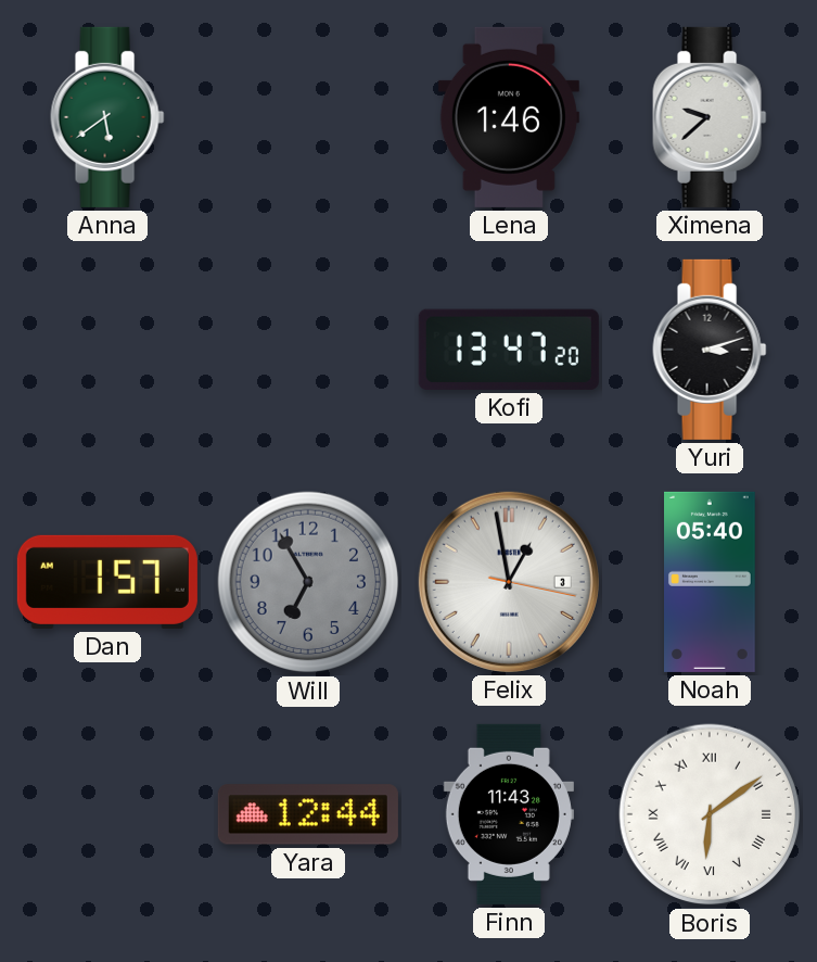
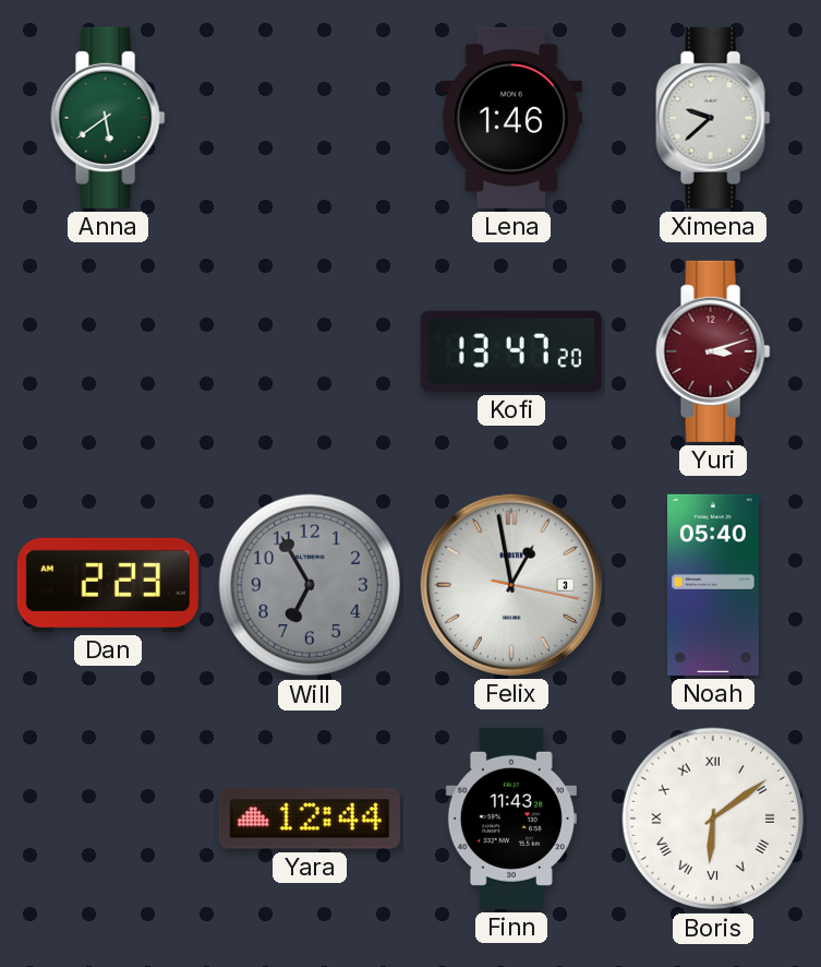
Yuri dial: black -> burgundy (713, 351)
Dan: 1:57 -> 2:23 (108, 585)
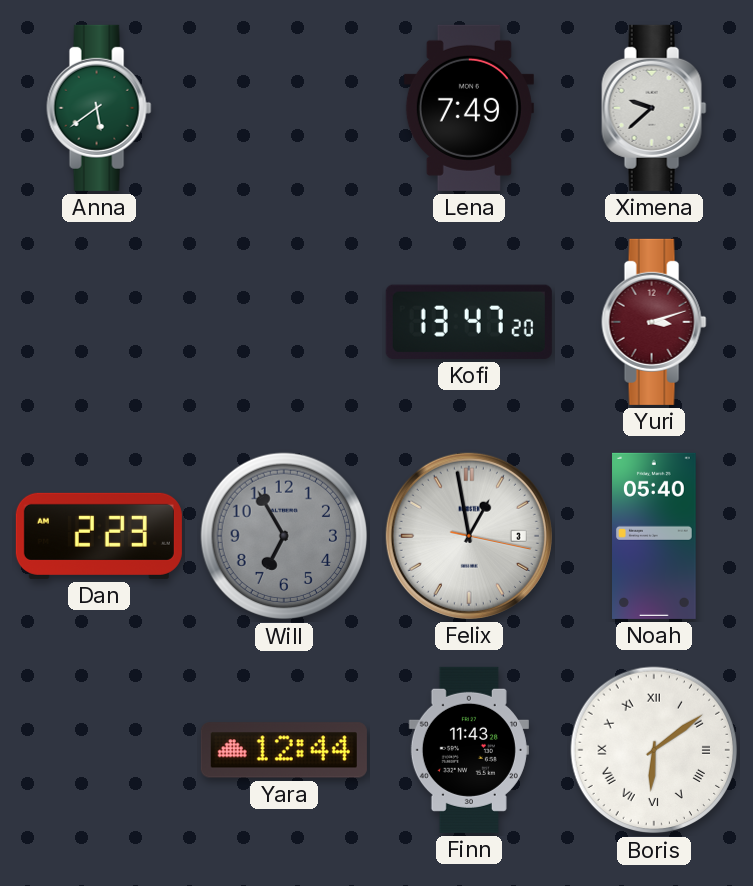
Lena: 1:46 -> 7:49 (469, 108)
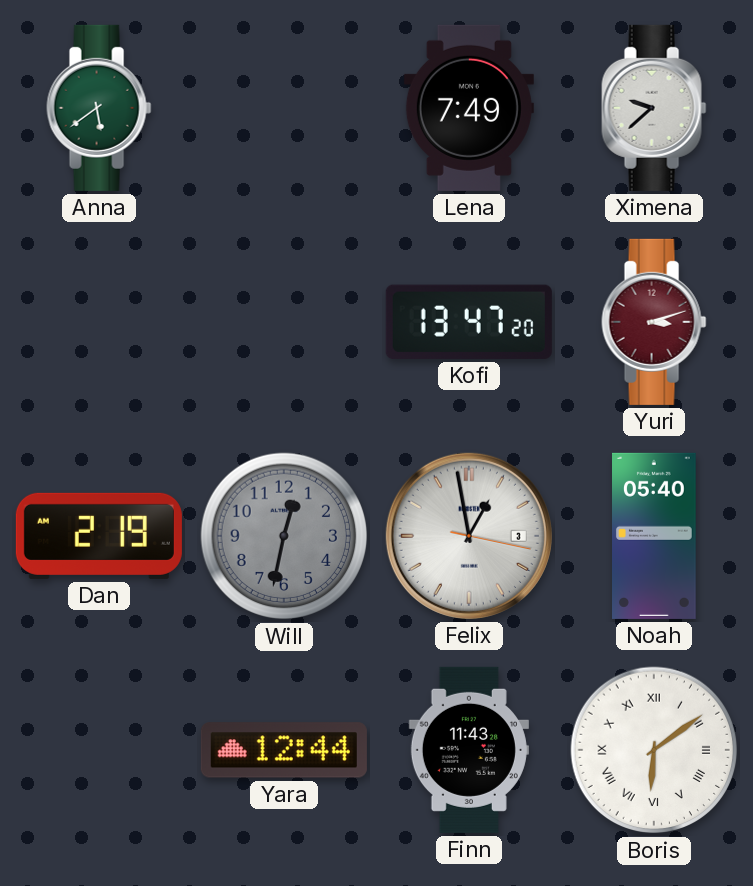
Dan: 2:23 -> 2:19 (99, 536)
Will: 6:55 -> 12:32 (284, 536)
